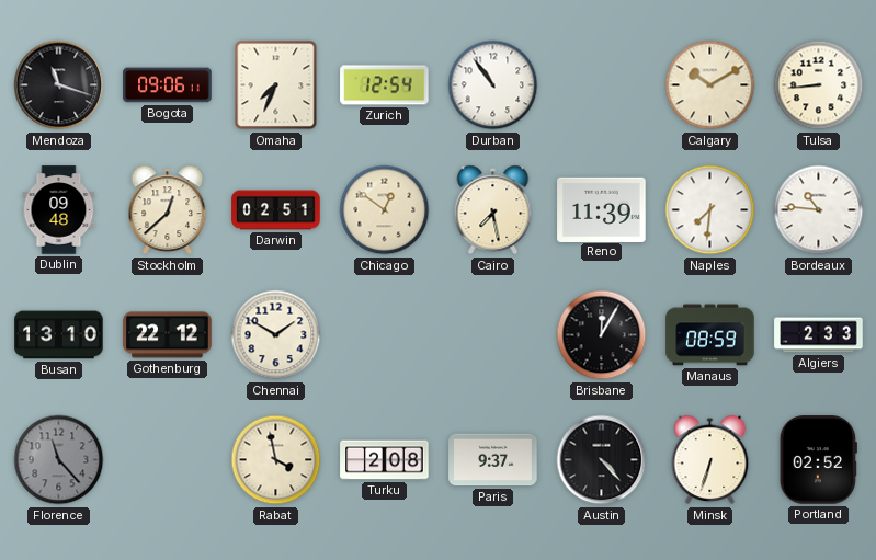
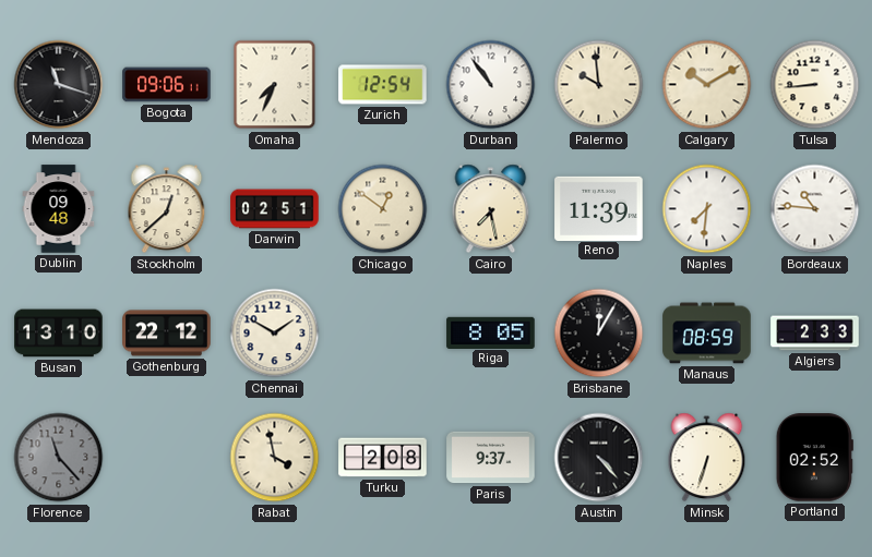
Palermo: none -> 9:59 (599, 85)
Riga: none -> 8:05 (491, 332)
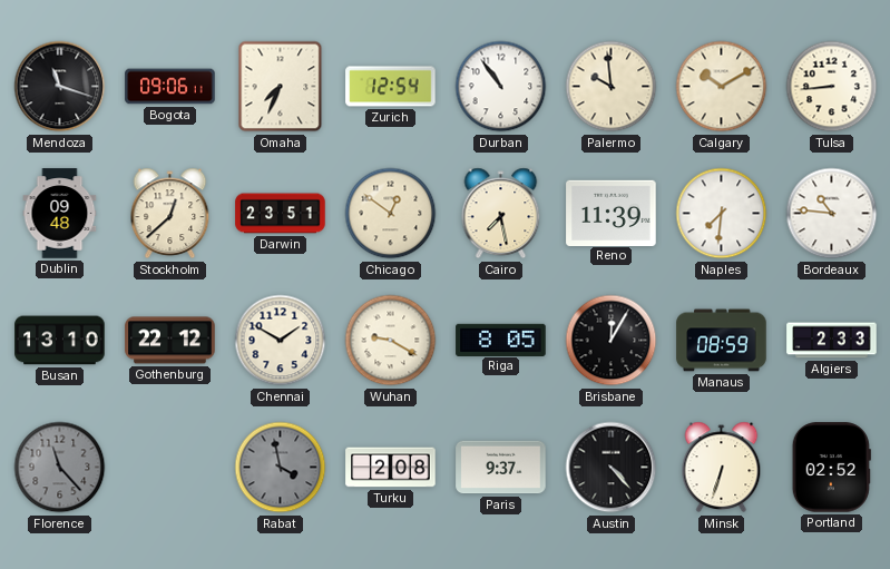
Darwin: 02:51 -> 23:51 (281, 214)
Wuhan: none -> 9:20 (391, 341)
Rabat dial: cream -> grey (281, 468)
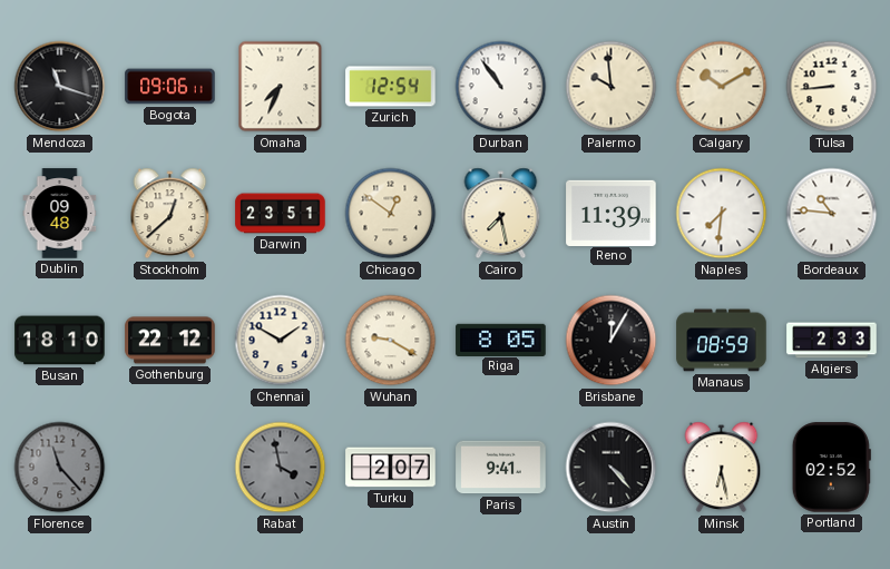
Busan: 13:10 -> 18:10 (60, 341)
Turku: 2:08 -> 2:07 (391, 468)
Paris: 9:37 -> 9:41 (501, 468)
Minsk: 6:33 -> 6:28 (722, 468)
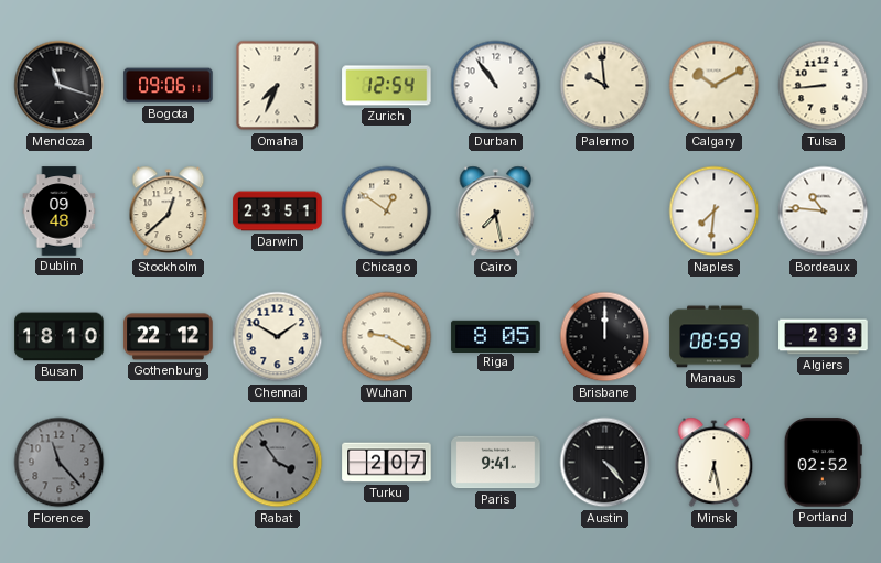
Reno: 11:39 -> none (612, 213)
Brisbane: 12:05 -> 12:00 (605, 337)
Rabat: 3:58 -> 3:54 (278, 463)
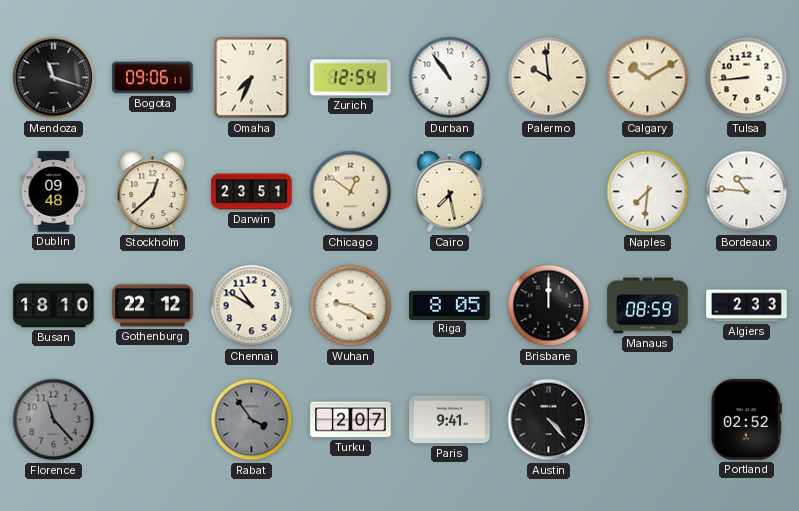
Chennai: 1:50 -> 10:50 (252, 306)
Minsk: 6:28 -> none (715, 463)
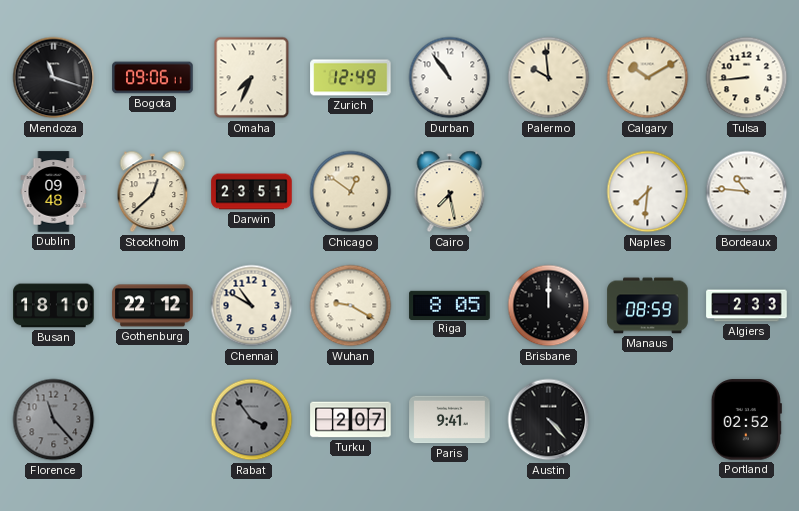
Zurich: 12:54 -> 12:49 (351, 78)
